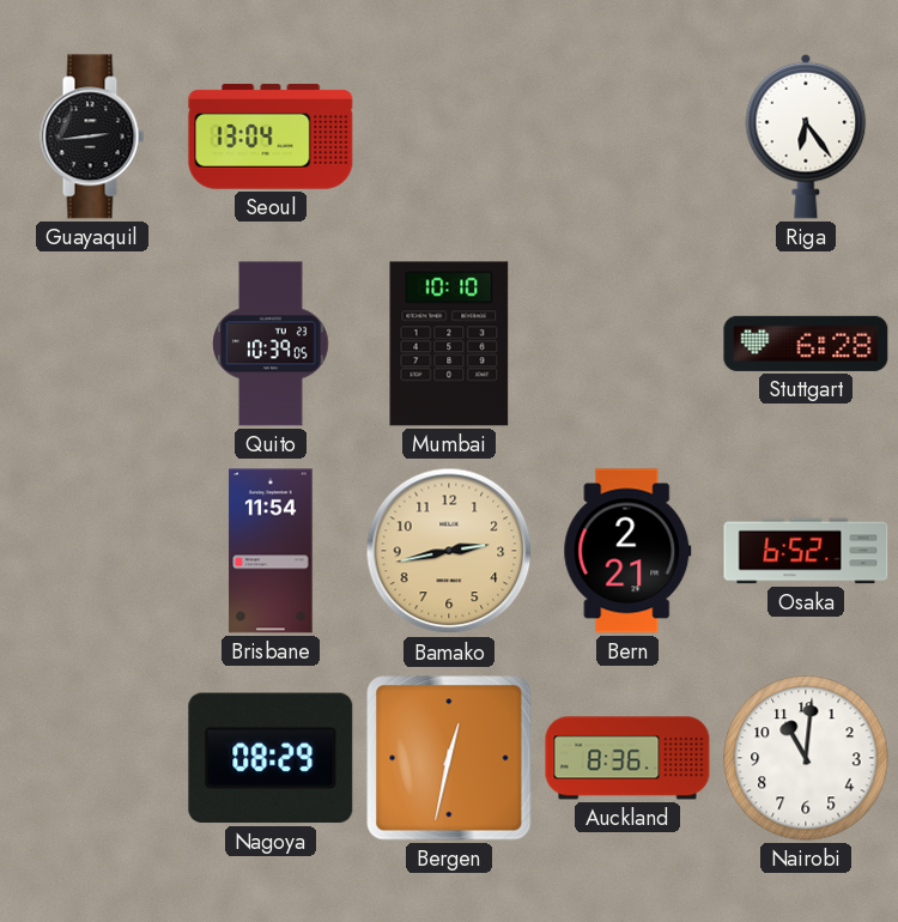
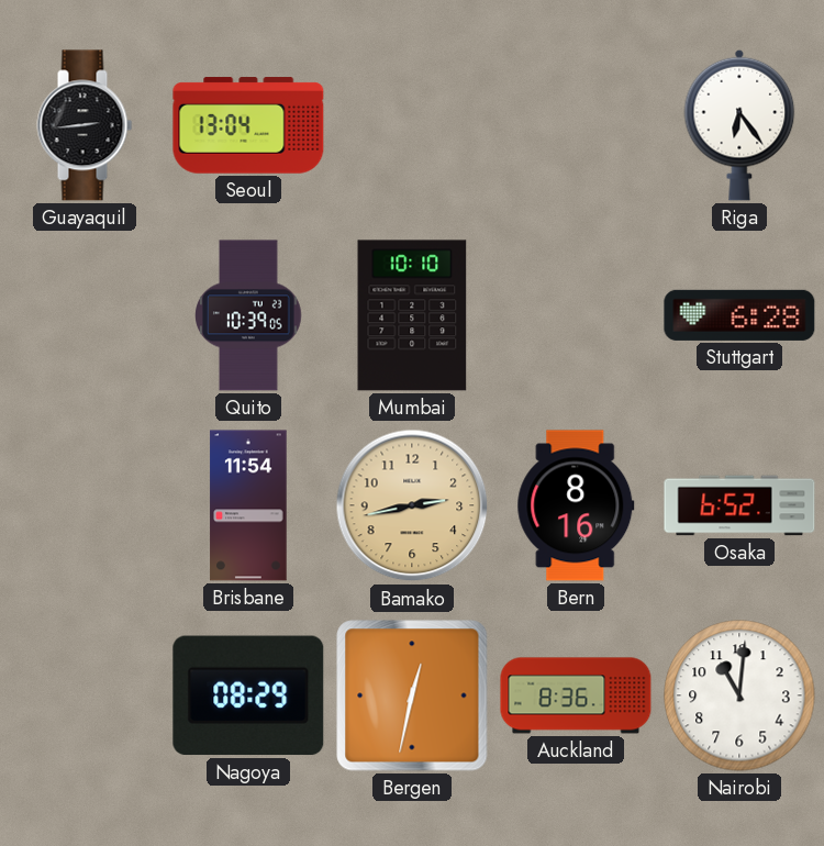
Bern: 2:21 -> 8:16 (576, 505)
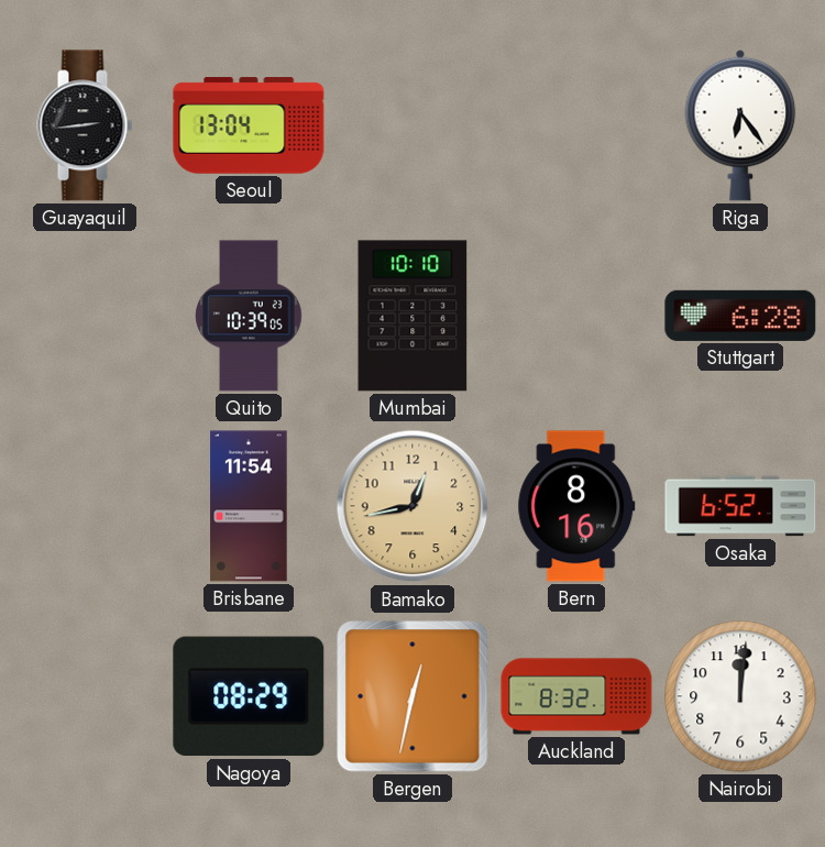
Bamako: 2:43 -> 12:43 (413, 506)
Auckland: 8:36 -> 8:32 (576, 696)
Nairobi: 11:01 -> 12:01 (740, 696)
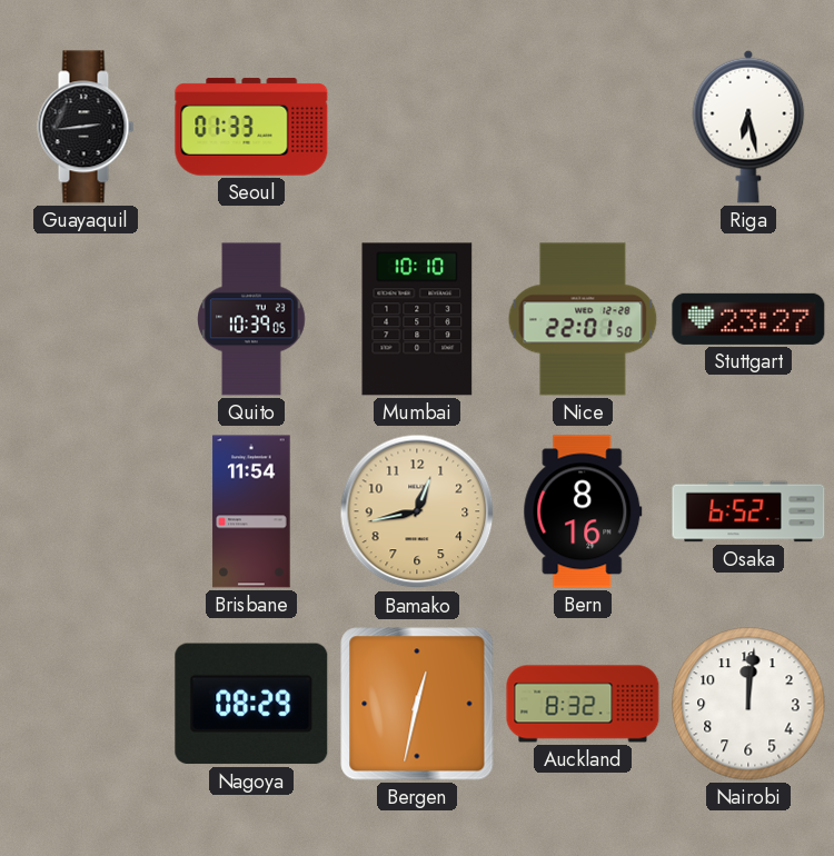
Seoul: 13:04 -> 01:33 (251, 127)
Riga: 6:24 -> 6:28 (748, 127)
Nice: none -> 22:01 (583, 319)
Stuttgart: 6:28 -> 23:27 (748, 319)
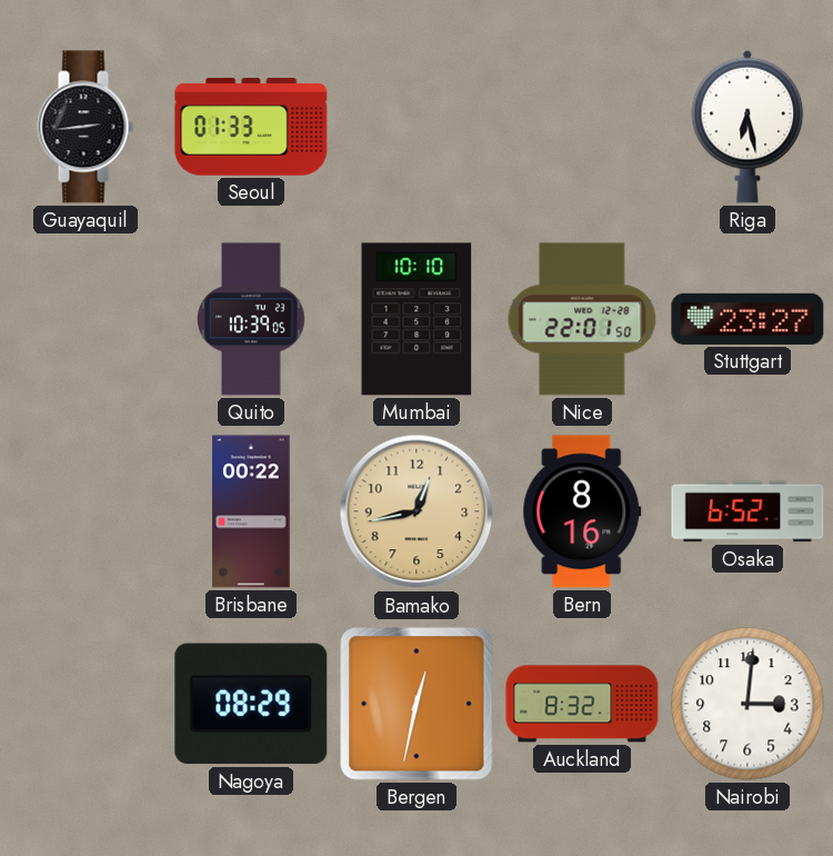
Brisbane: 11:54 -> 00:22 (251, 511)
Nairobi: 12:01 -> 3:01 (747, 704)
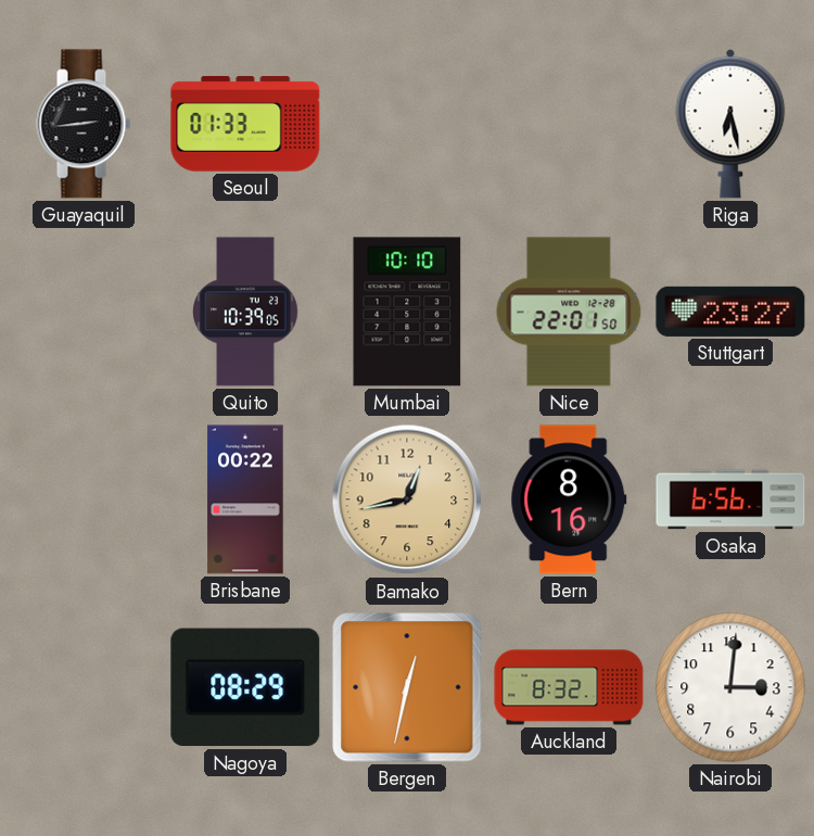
Osaka: 6:52 -> 6:56 (730, 499)
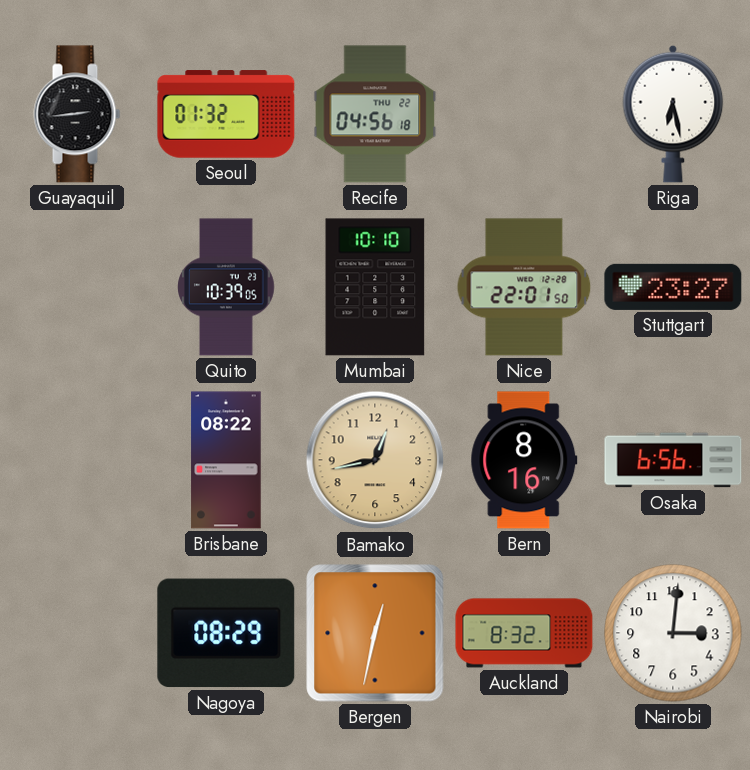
Seoul: 01:33 -> 01:32 (226, 114)
Recife: none -> 04:56 (375, 114)
Brisbane: 00:22 -> 08:22 (226, 460)
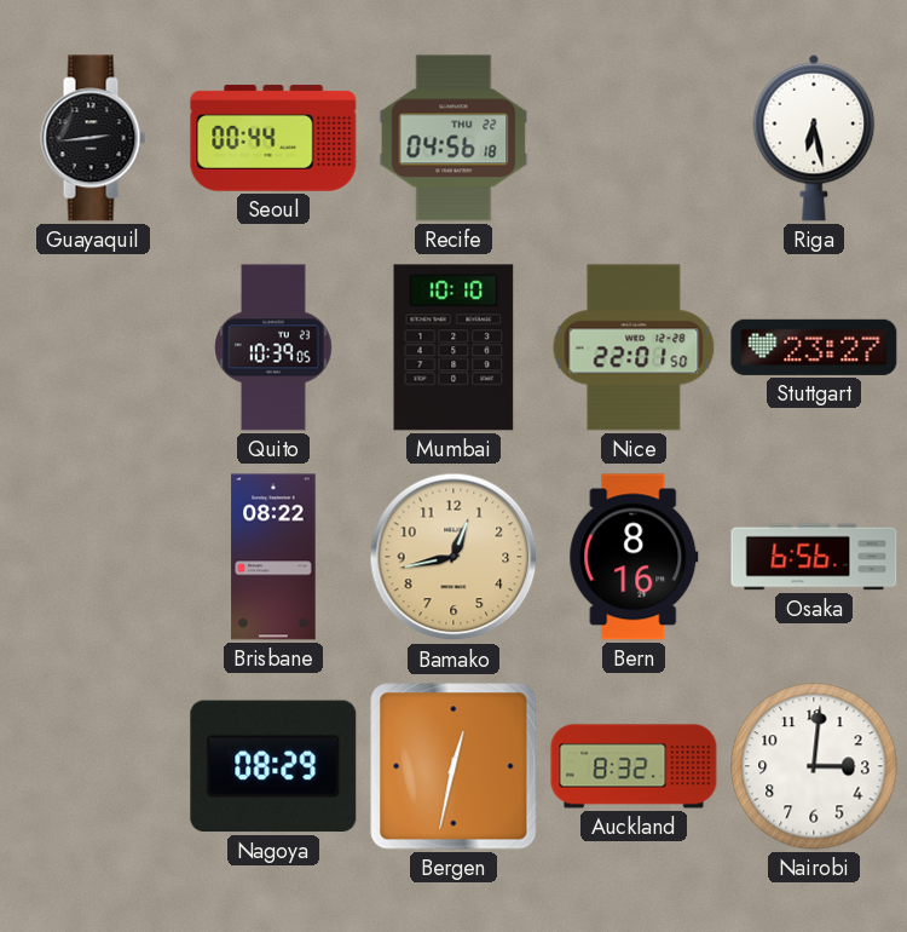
Seoul: 01:32 -> 00:44 (273, 138)
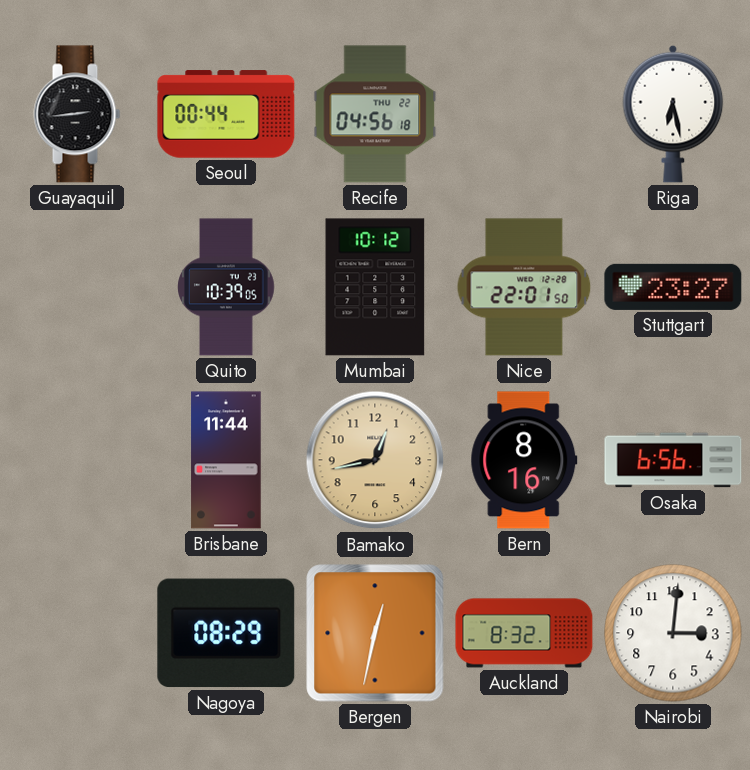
Mumbai: 10:10 -> 10:12 (375, 287)
Brisbane: 08:22 -> 11:44 (226, 460)
